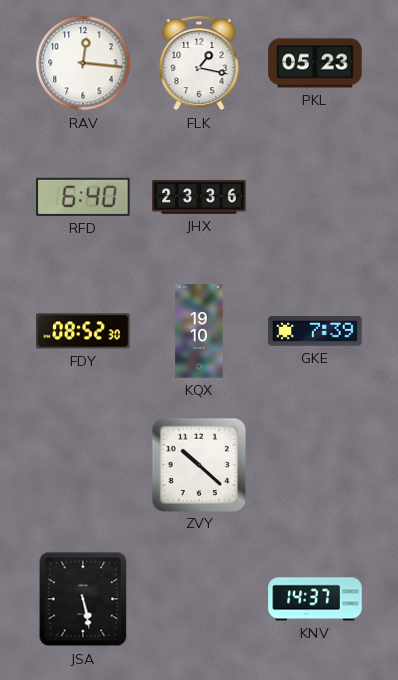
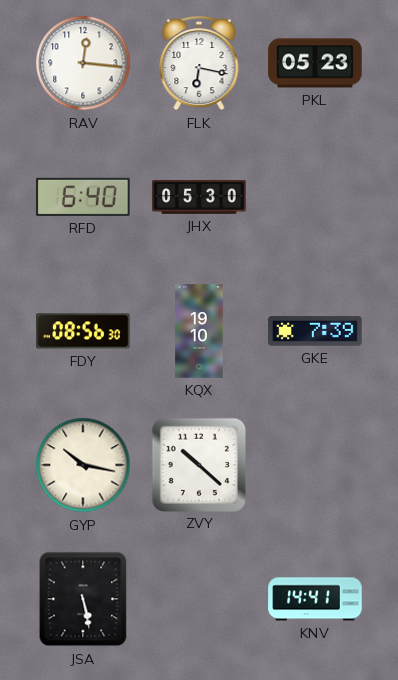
FLK: 1:17 -> 6:17 (199, 63)
JHX: 23:36 -> 05:30 (199, 197)
FDY: 08:52 -> 08:56 (83, 331)
GYP: none -> 10:17 (83, 465)
KNV: 14:37 -> 14:41 (315, 599)
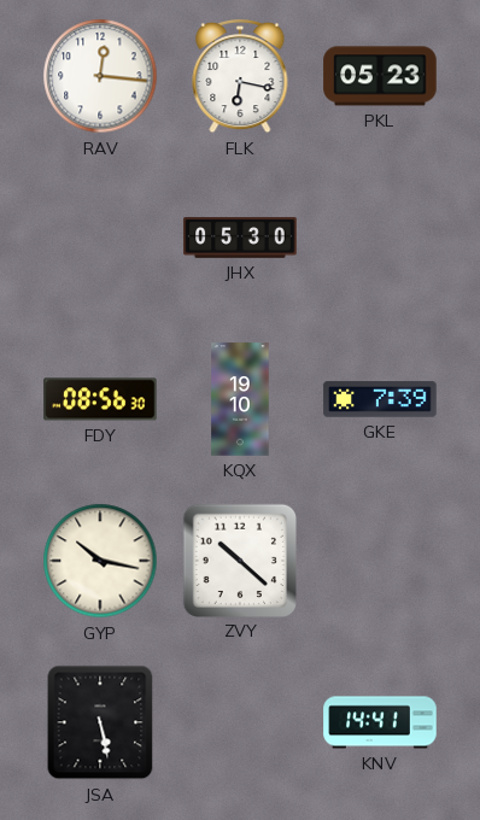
RFD: 6:40 -> none (83, 197)
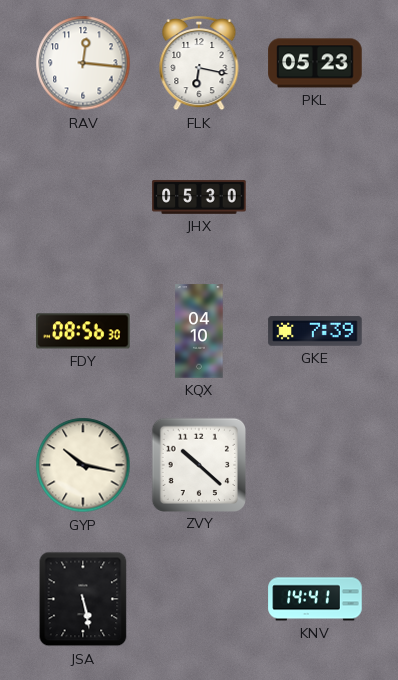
KQX: 19:10 -> 04:10 (199, 331)
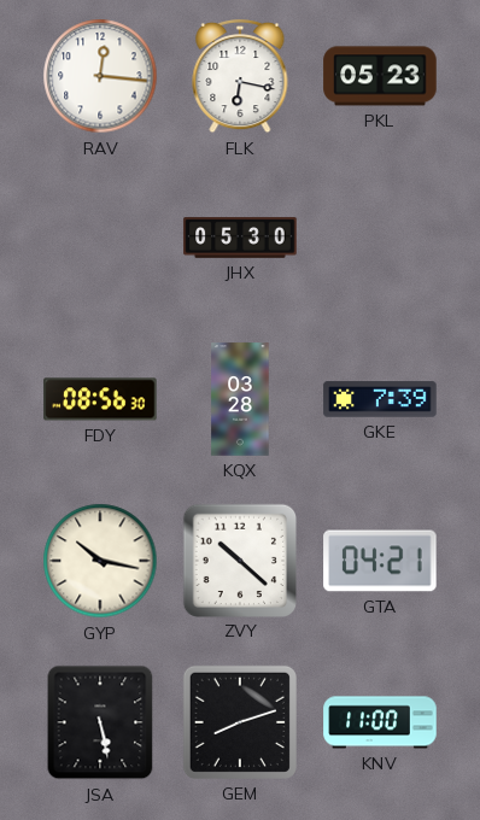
KQX: 04:10 -> 03:28 (240, 399)
GTA: none -> 04:21 (380, 561)
GEM: none -> 8:12 (240, 722)
KNV: 14:41 -> 11:00 (380, 722)
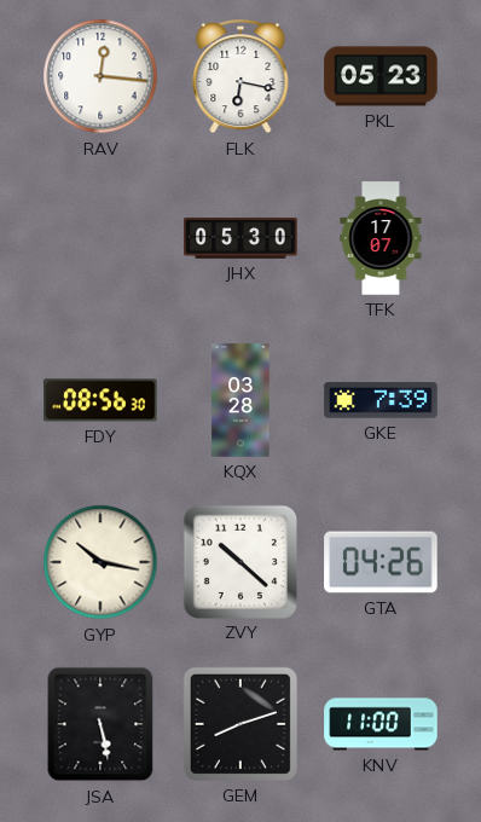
TFK: none -> 17:07 (381, 238)
GTA: 04:21 -> 04:26 (381, 562)
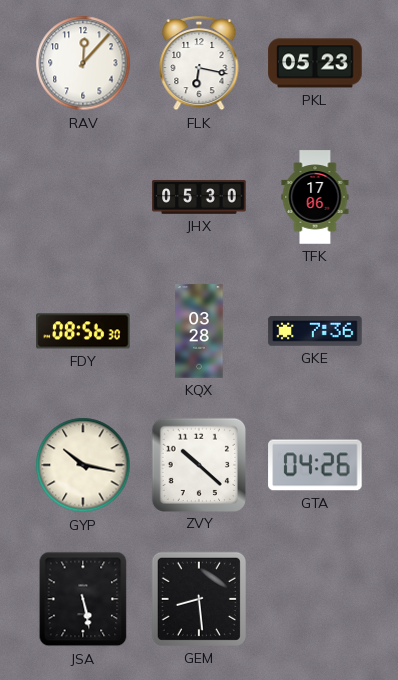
RAV: 12:16 -> 12:07 (83, 63)
TFK: 17:07 -> 17:06 (315, 197)
GKE: 7:39 -> 7:36 (315, 331)
GEM: 8:12 -> 8:29 (199, 599)
KNV: 11:00 -> none (381, 724)
